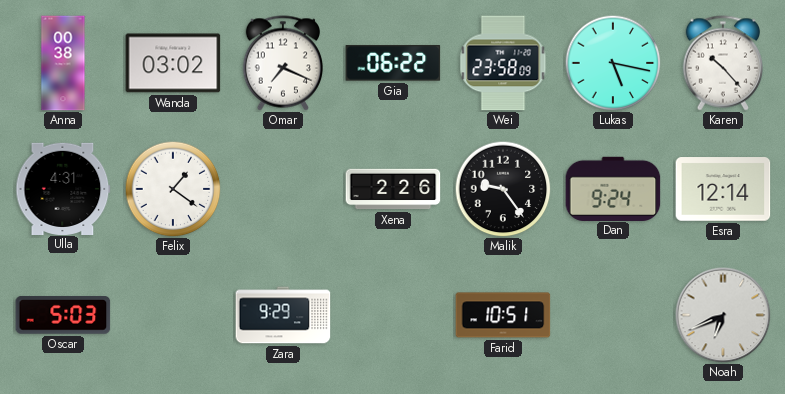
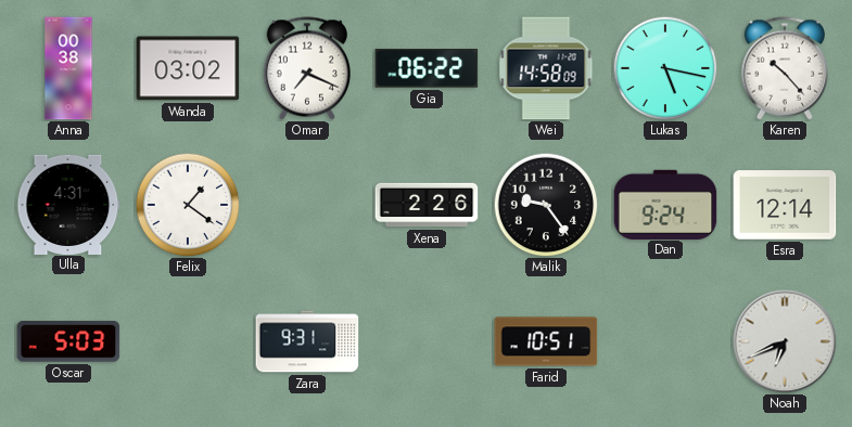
Wei: 23:58 -> 14:58 (546, 68)
Zara: 9:29 -> 9:31 (307, 341)
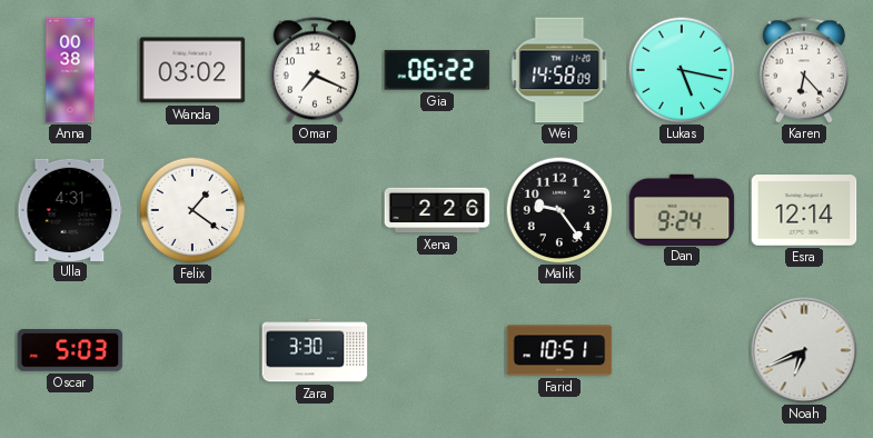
Karen: 10:23 -> 6:23 (803, 70)
Zara: 9:31 -> 3:30 (315, 350)
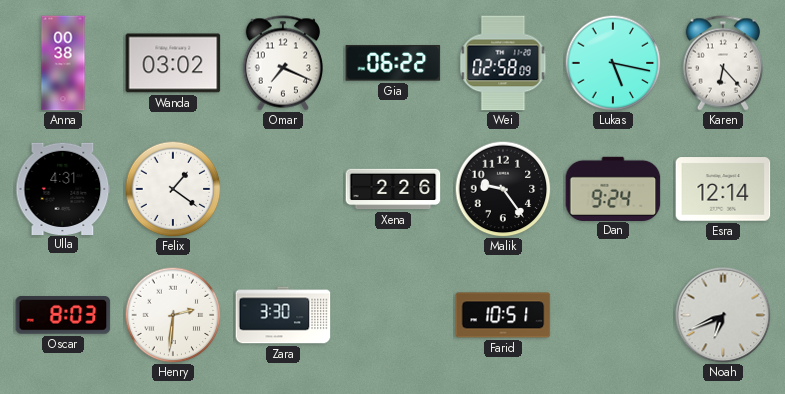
Wei: 14:58 -> 02:58 (503, 63)
Oscar: 5:03 -> 8:03 (63, 316)
Henry: none -> 2:31 (173, 315)
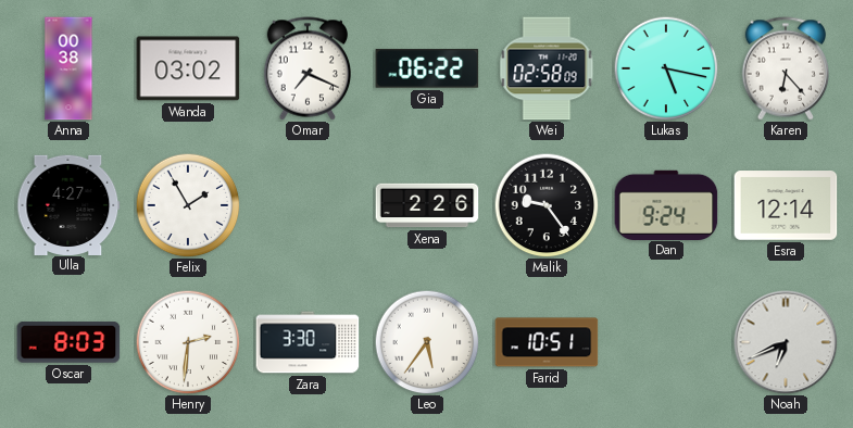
Ulla: 4:31 -> 4:27 (68, 204)
Felix: 1:21 -> 1:55 (188, 205)
Leo: none -> 5:36 (427, 342)
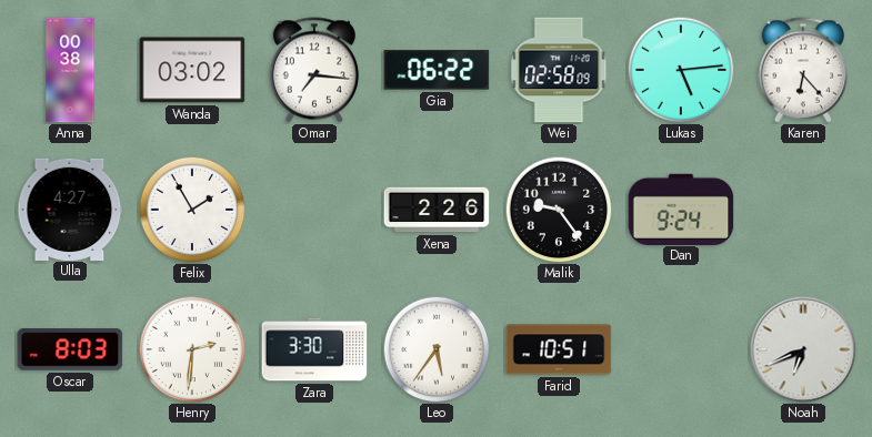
Omar: 7:19 -> 7:16 (313, 70)
Lukas: 5:17 -> 5:14 (681, 70)
Esra: 12:14 -> none (786, 205)
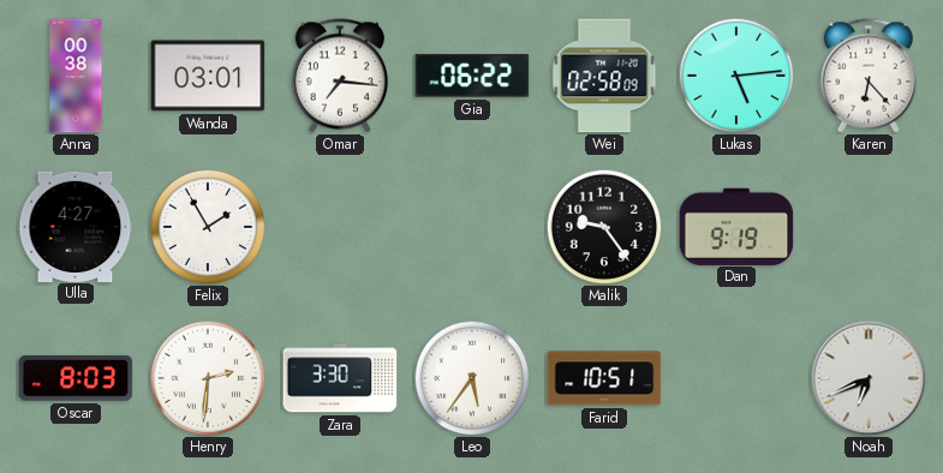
Wanda: 03:02 -> 03:01 (208, 76)
Xena: 2:26 -> none (437, 210)
Dan: 9:24 -> 9:19 (736, 226)
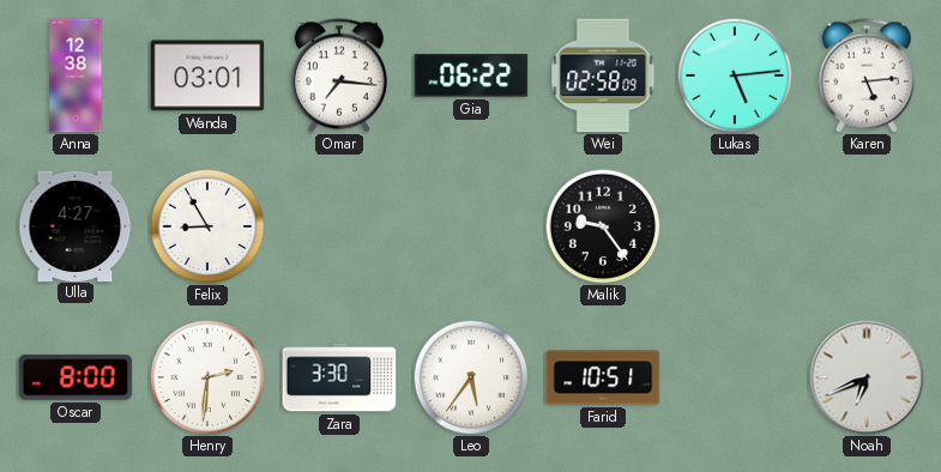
Anna: 00:38 -> 12:38 (76, 75)
Karen: 6:23 -> 5:14 (865, 75)
Felix: 1:55 -> 8:55 (207, 226)
Dan: 9:19 -> none (736, 226)
Oscar: 8:03 -> 8:00 (76, 379)
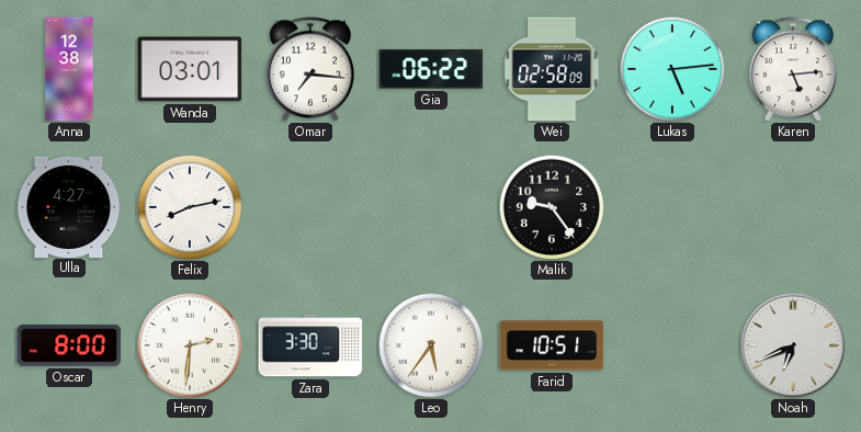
Felix: 8:55 -> 8:13 (190, 207)
